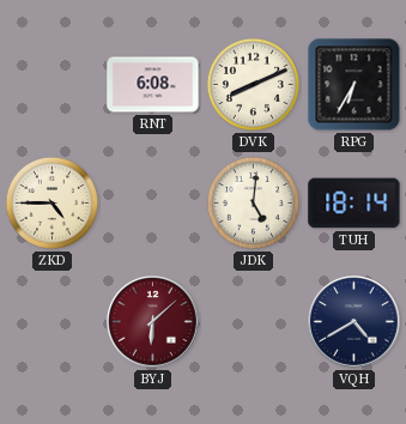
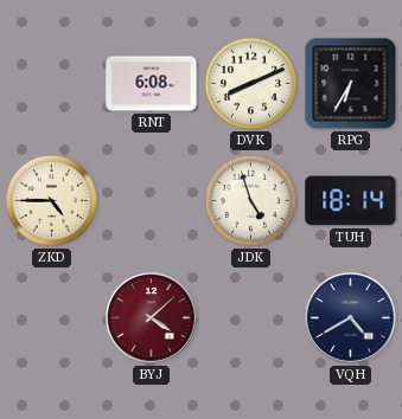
JDK: 5:01 -> 4:57 (250, 200)
BYJ: 6:08 -> 4:08 (152, 318)
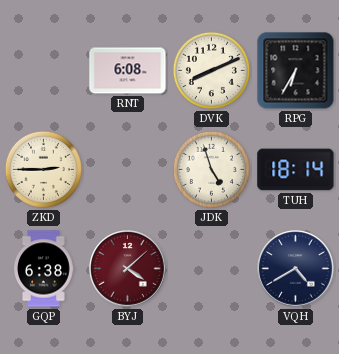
ZKD: 4:45 -> 2:45 (43, 169)
GQP: none -> 6:38 (44, 269)
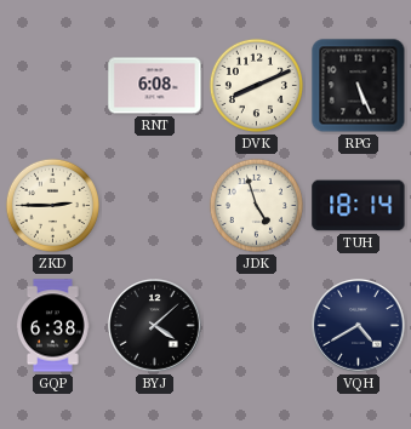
RPG: 6:35 -> 5:26 (359, 86)
BYJ dial: burgundy -> black (155, 326)
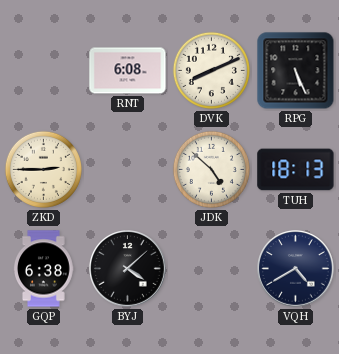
JDK: 4:57 -> 4:52 (211, 169)
TUH: 18:14 -> 18:13 (296, 170)
